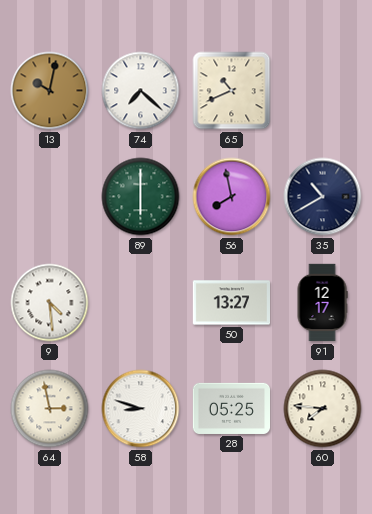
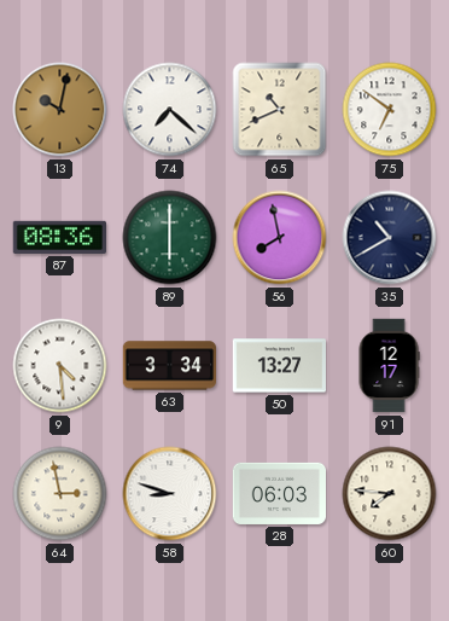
75: none -> 6:51 (390, 110)
87: none -> 08:36 (59, 237)
63: none -> 3:34 (169, 366)
28: 05:25 -> 06:03 (280, 493)
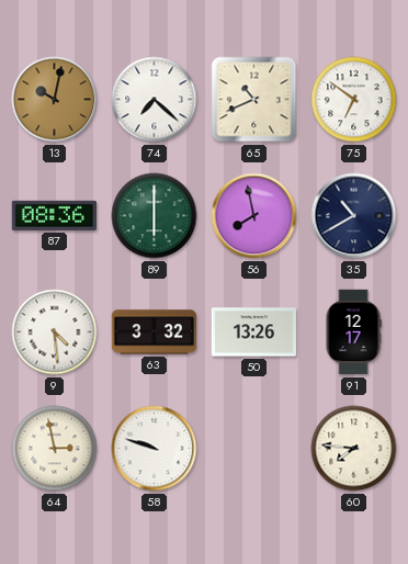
63: 3:34 -> 3:32 (154, 332)
50: 13:27 -> 13:26 (253, 332)
58: 8:48 -> 9:48 (155, 449)
28: 06:03 -> none (280, 493)
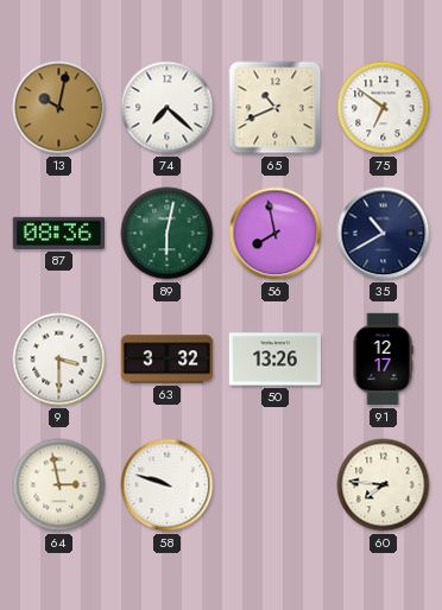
89: 6:00 -> 6:02 (168, 234)
9: 4:29 -> 3:30 (59, 360)
